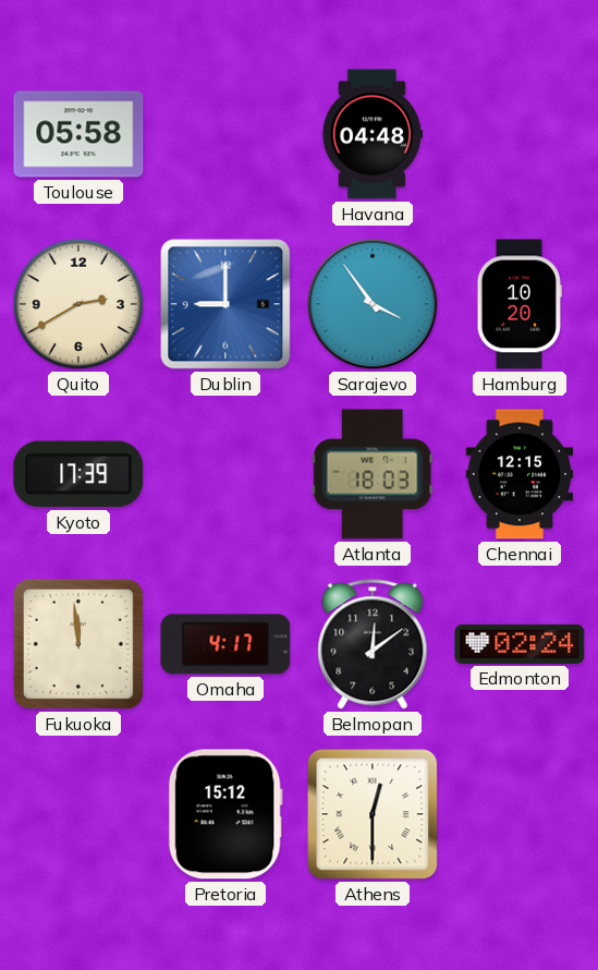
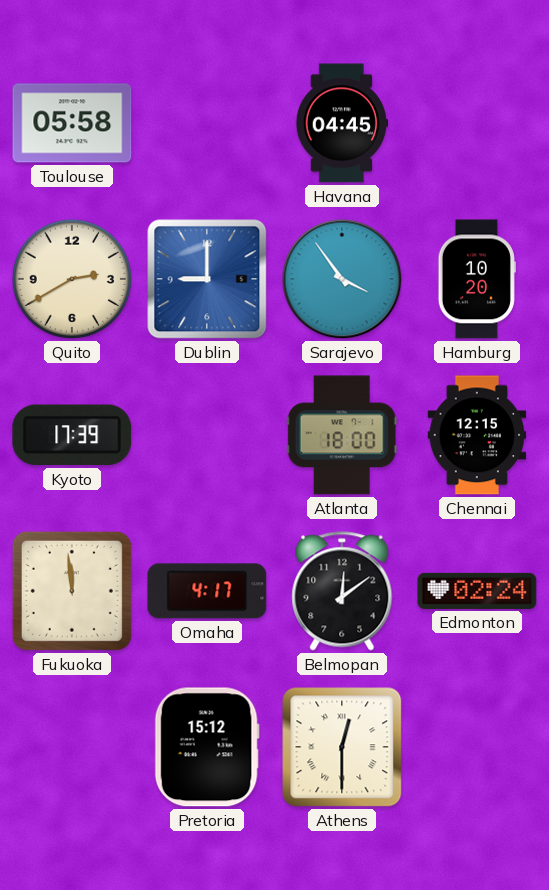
Havana: 04:48 -> 04:45 (342, 123)
Atlanta: 18:03 -> 18:00 (342, 435)
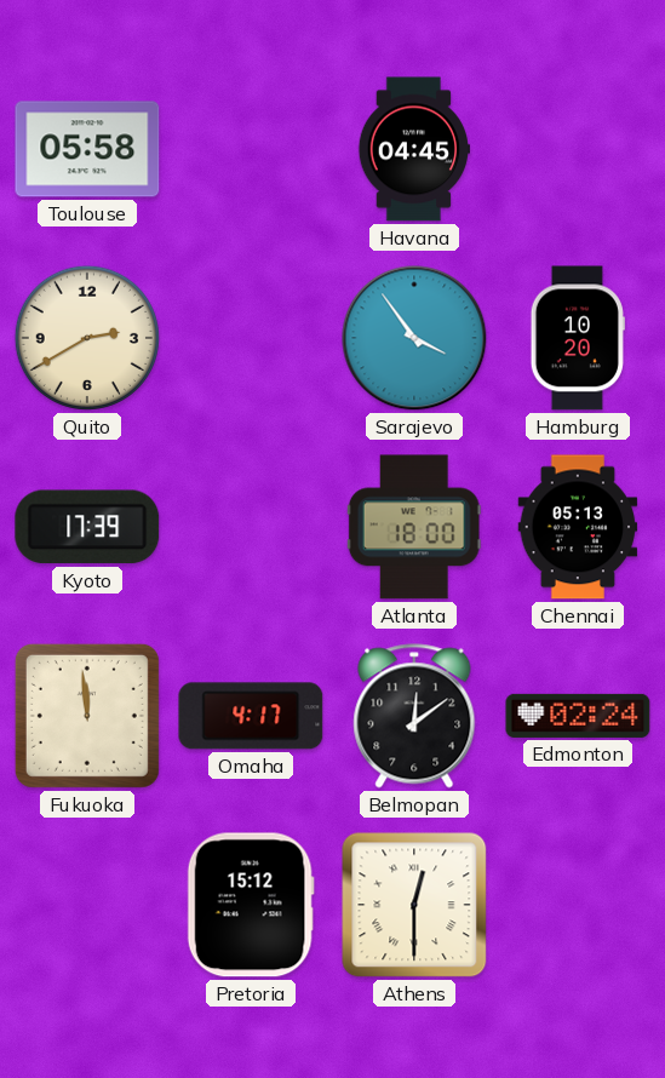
Dublin: 9:00 -> none (207, 279)
Chennai: 12:15 -> 05:13 (578, 527)
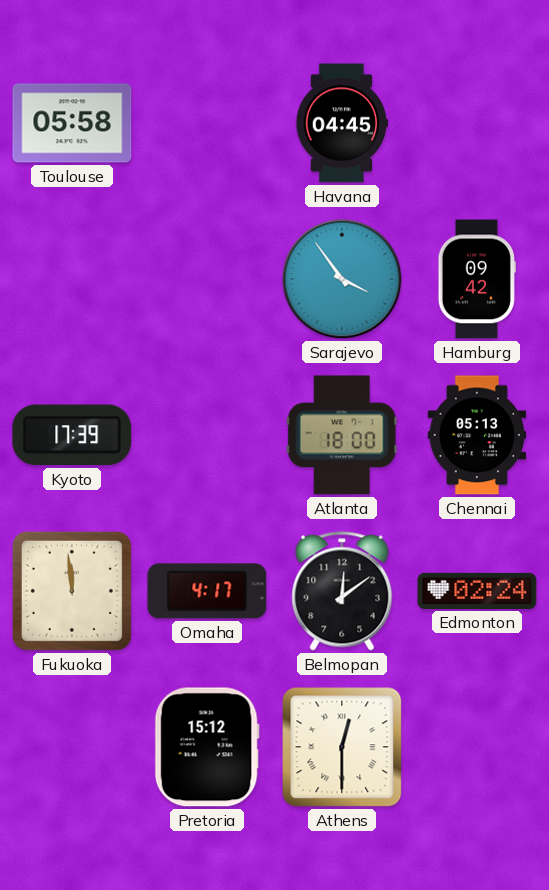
Quito: 2:40 -> none (87, 338)
Hamburg: 10:20 -> 09:42 (477, 279)
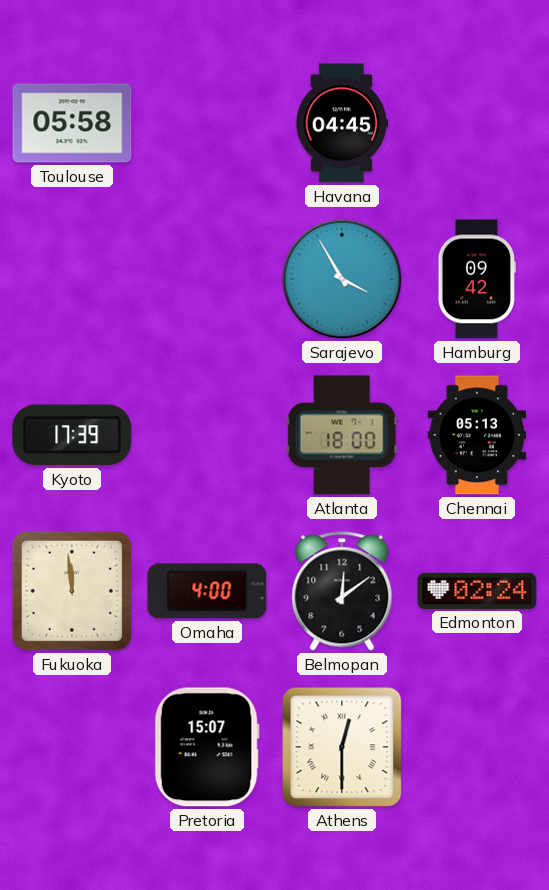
Sarajevo: 3:54 -> 3:55 (342, 279)
Omaha: 4:17 -> 4:00 (207, 591)
Pretoria: 15:12 -> 15:07 (207, 747)
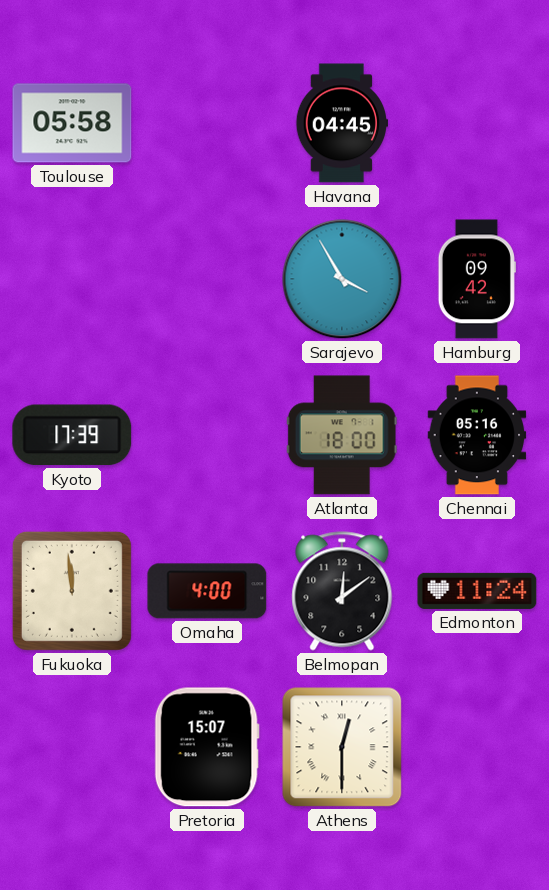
Chennai: 05:13 -> 05:16 (477, 435)
Edmonton: 02:24 -> 11:24 (477, 591)
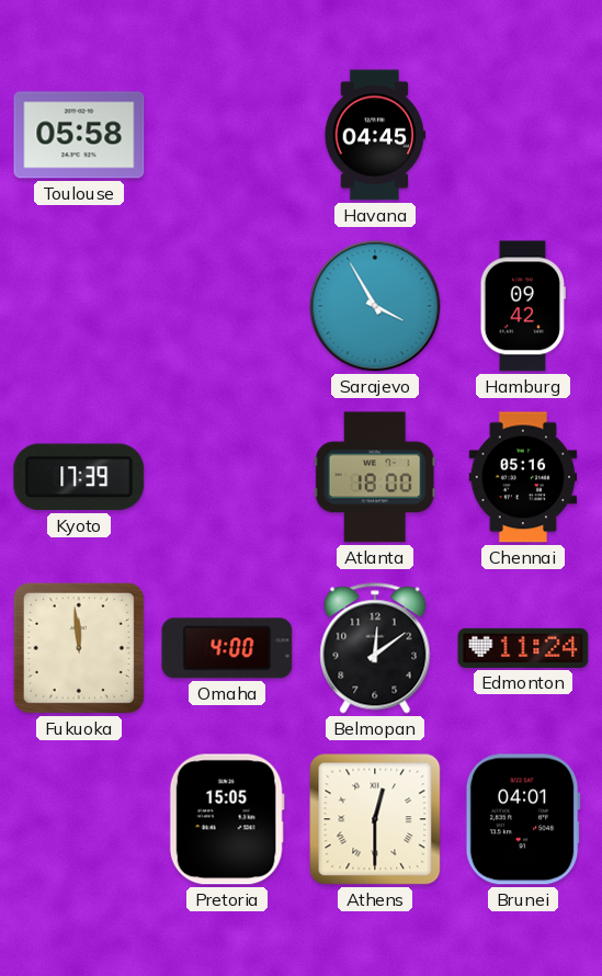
Pretoria: 15:07 -> 15:05 (227, 819)
Brunei: none -> 04:01 (523, 819)
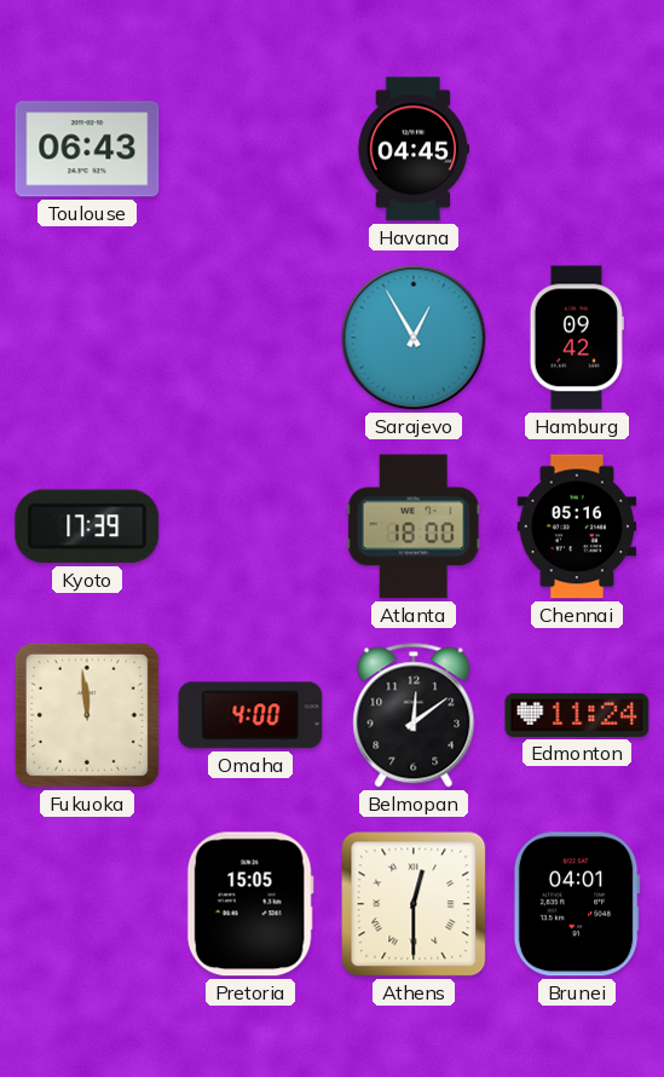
Toulouse: 05:58 -> 06:43 (87, 149)
Sarajevo: 3:55 -> 12:55 (414, 338)
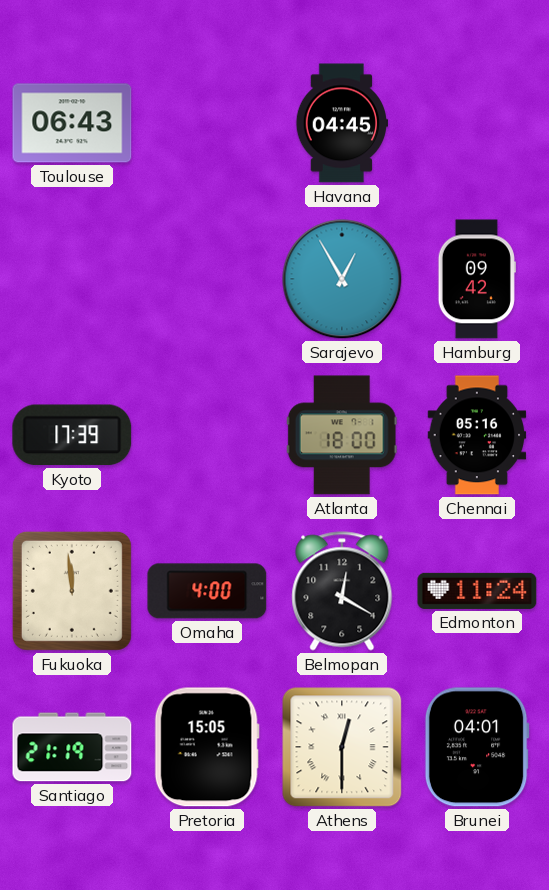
Belmopan: 12:09 -> 12:20 (342, 591)
Santiago: none -> 21:19 (72, 747)
